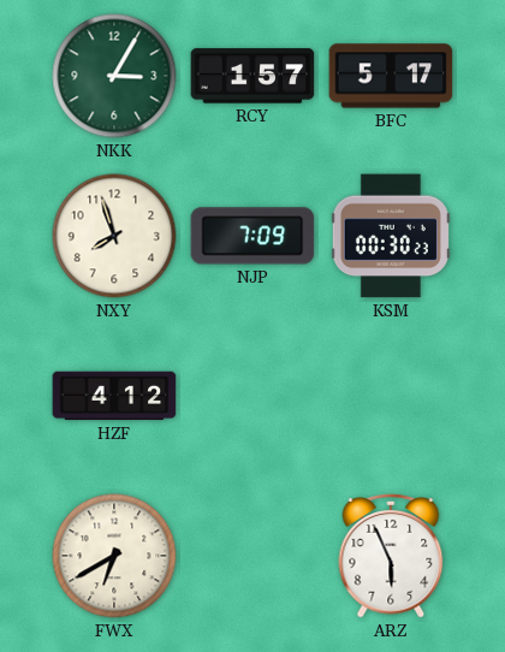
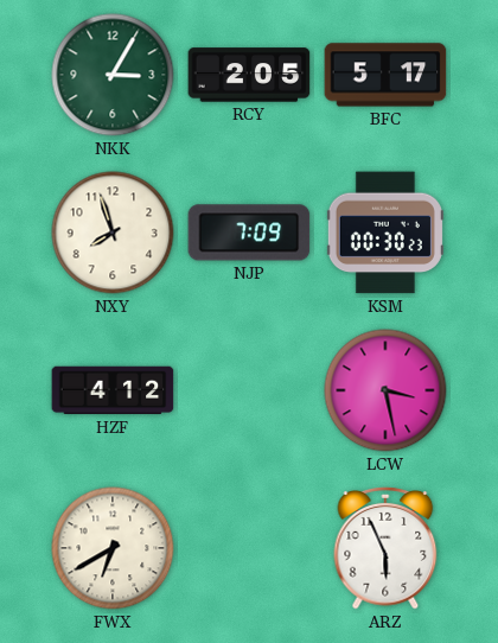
RCY: 1:57 -> 2:05 (249, 75)
LCW: none -> 3:28 (385, 390)
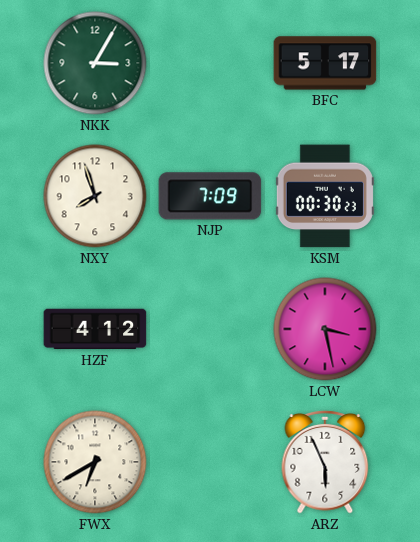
RCY: 2:05 -> none (249, 75)
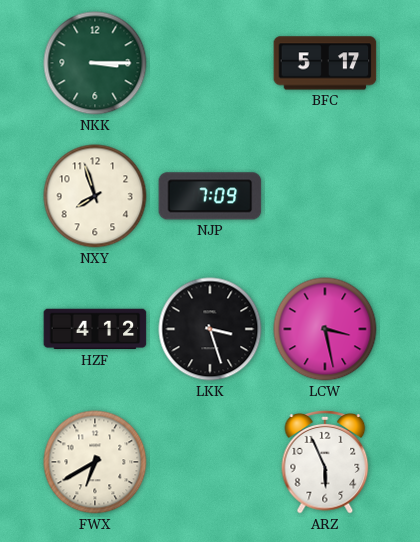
NKK: 3:05 -> 3:15 (95, 63)
KSM: 00:30 -> none (325, 196)
LKK: none -> 3:27 (210, 329)
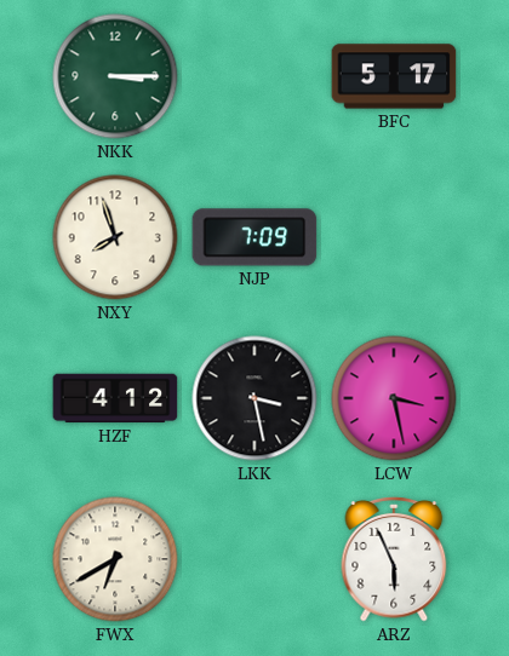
LKK: 3:27 -> 3:28 (254, 398)
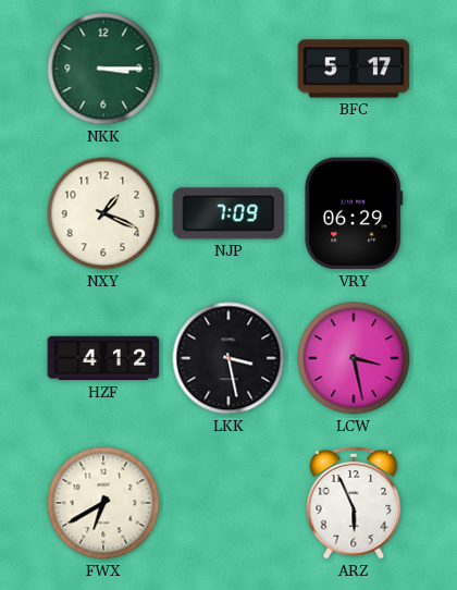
NXY: 7:57 -> 1:19 (103, 213)
VRY: none -> 06:29 (354, 213)
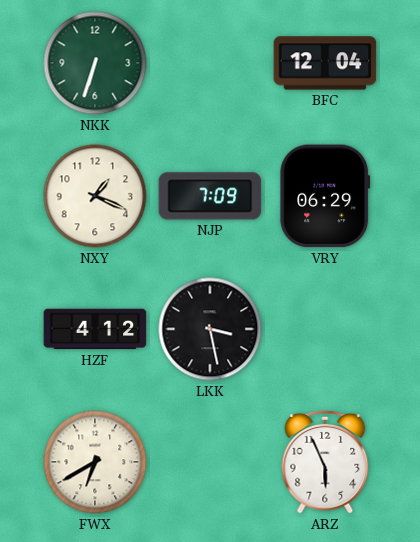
NKK: 3:15 -> 6:33 (95, 63)
BFC: 5:17 -> 12:04 (325, 63)
LCW: 3:28 -> none (354, 358)
